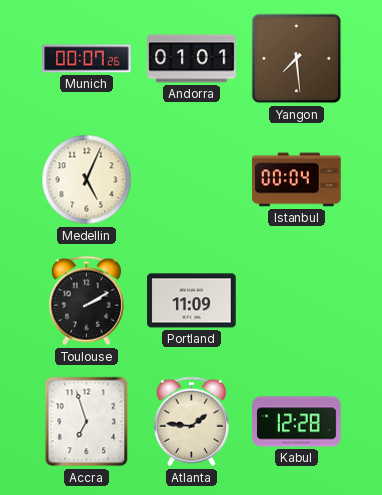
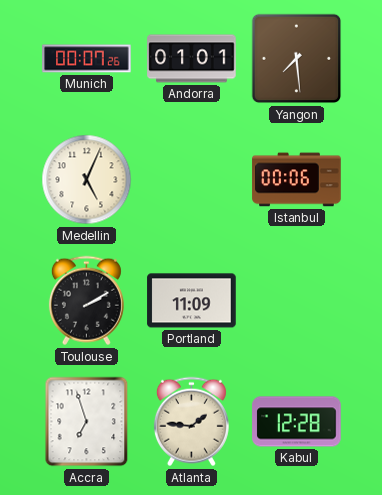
Istanbul: 00:04 -> 00:06 (297, 180)
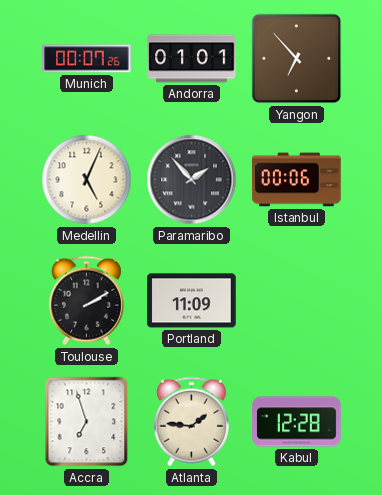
Yangon: 7:29 -> 6:53 (297, 59)
Paramaribo: none -> 1:53 (192, 180)
